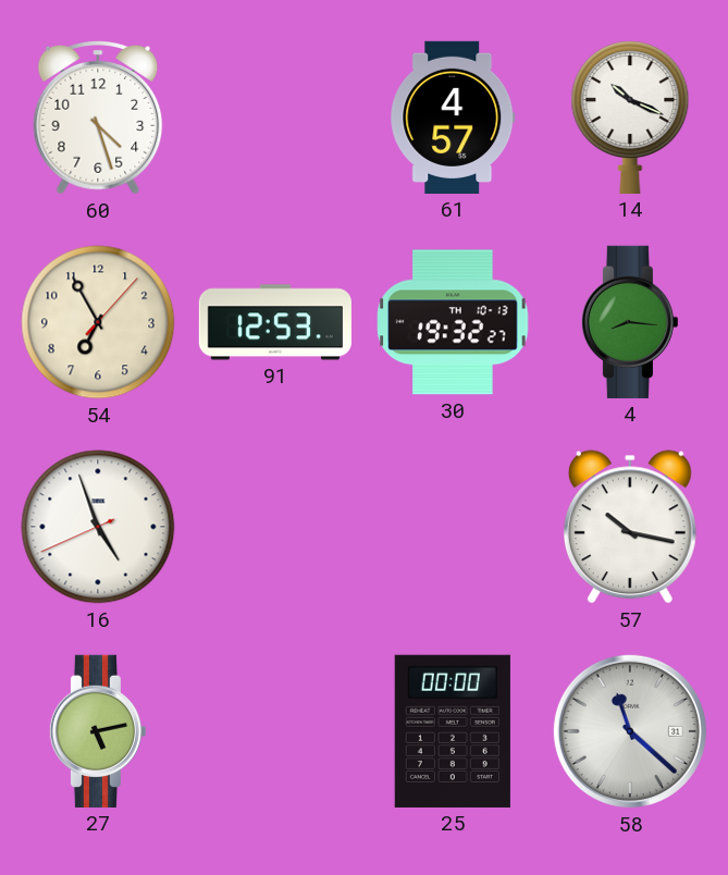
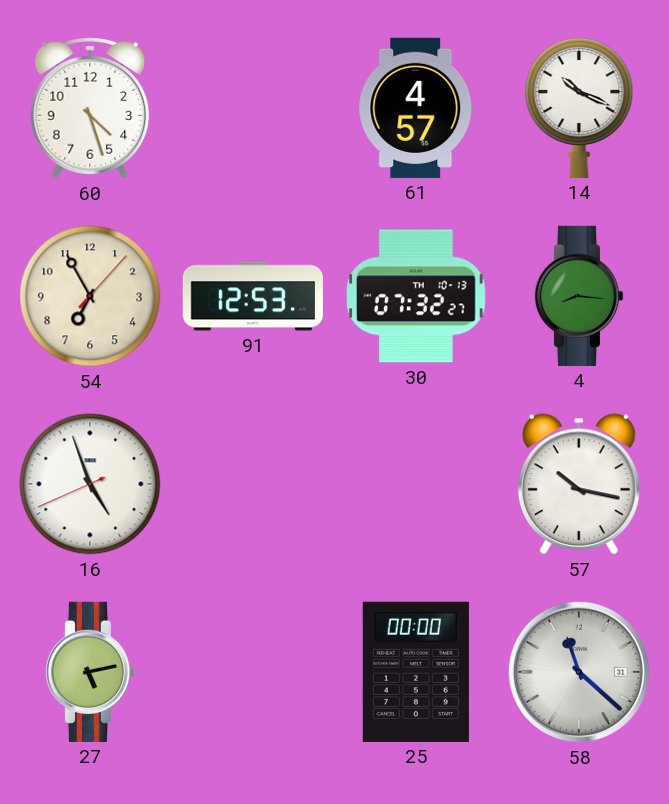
30: 19:32 -> 07:32 (416, 296)
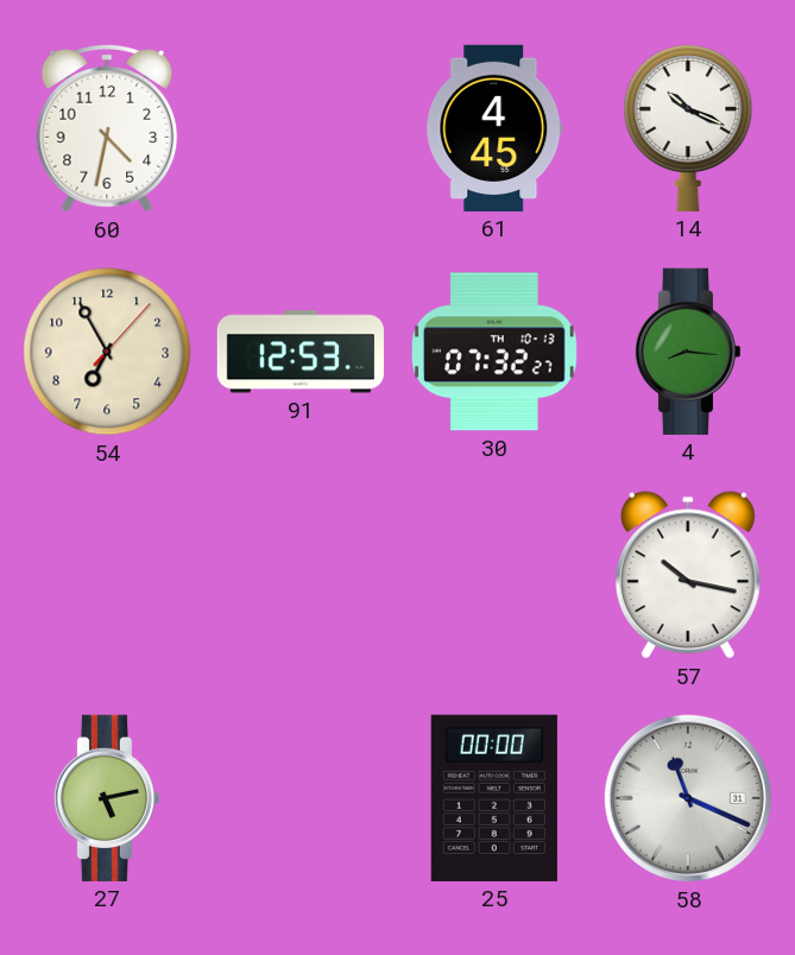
60: 4:27 -> 4:32 (107, 129)
61: 4:57 -> 4:45 (494, 128)
16: 4:56 -> none (90, 484)
58: 11:22 -> 11:19 (688, 798)
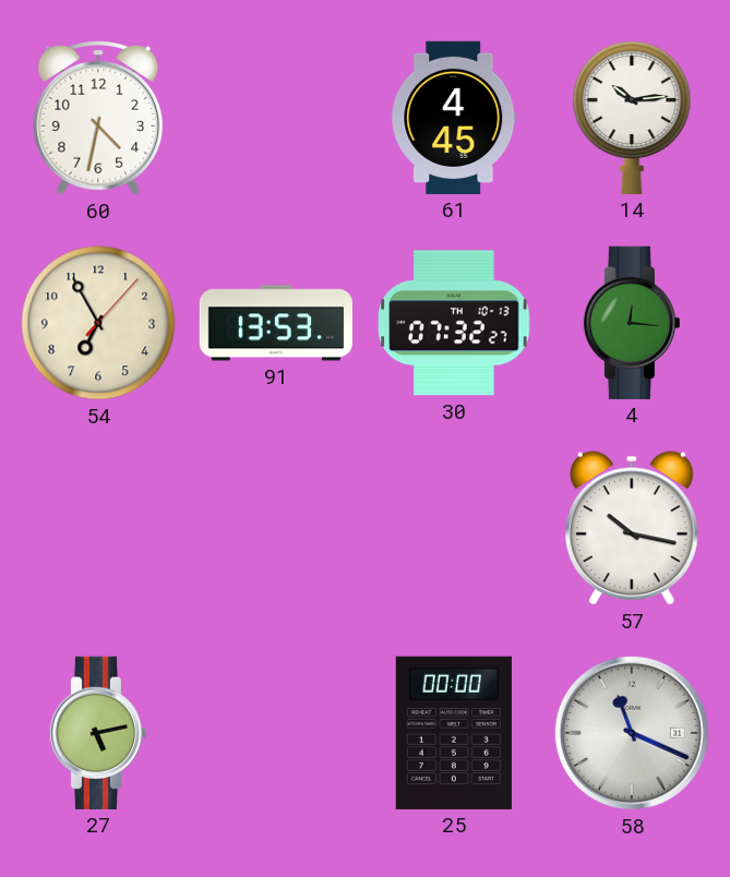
14: 10:19 -> 10:14 (632, 118)
91: 12:53 -> 13:53 (275, 323)
4: 8:16 -> 12:16 (632, 323)
